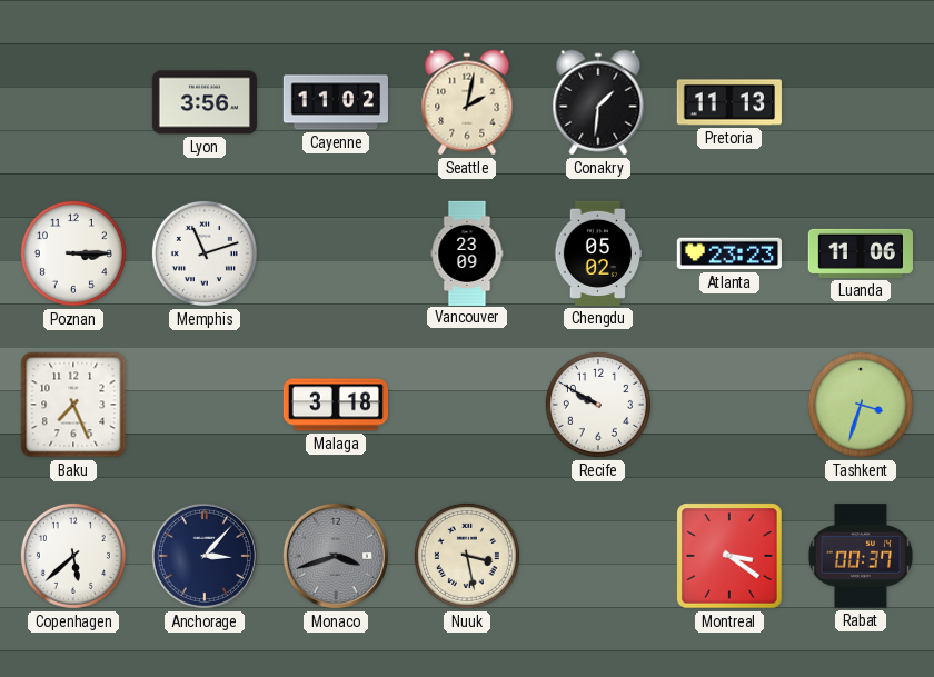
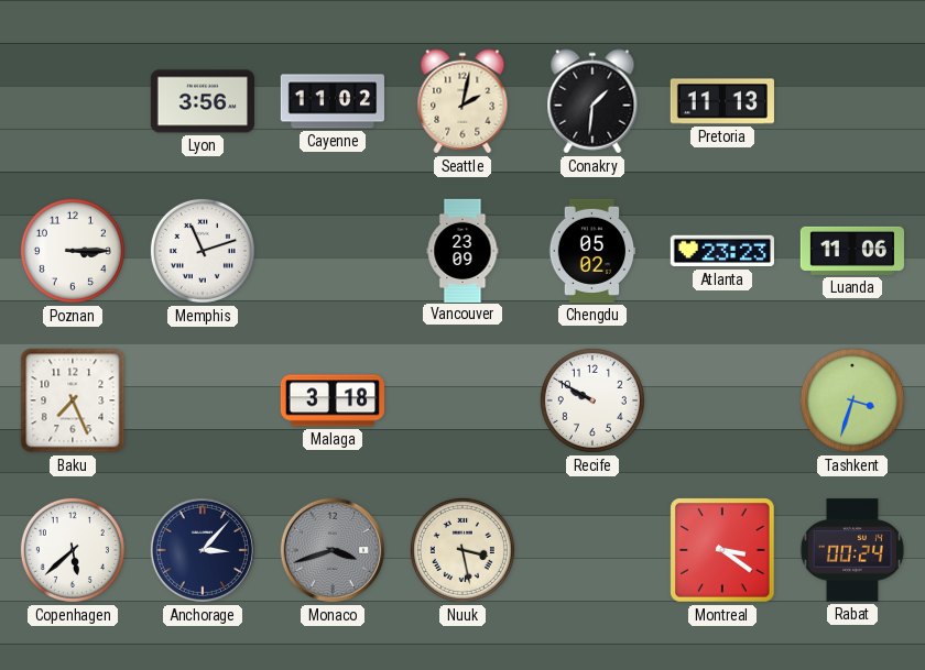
Rabat: 00:37 -> 00:24 (852, 550)
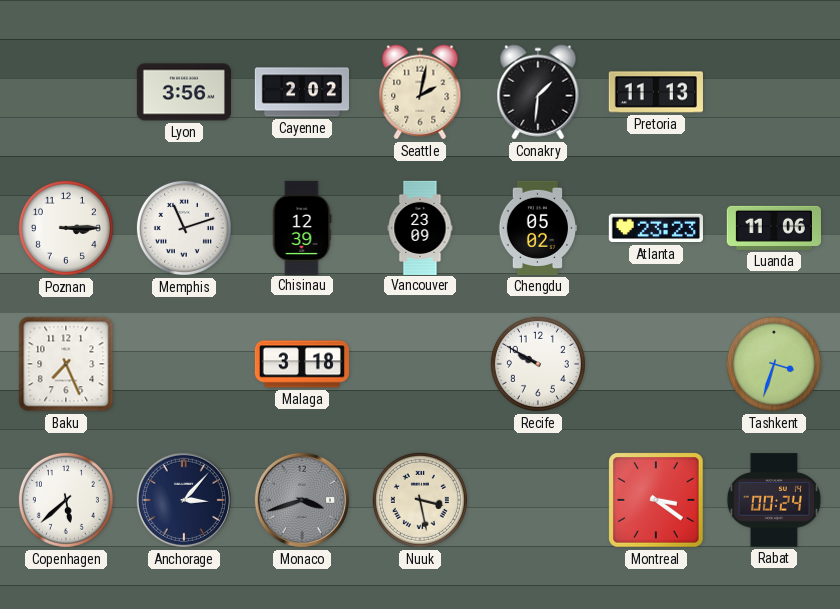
Cayenne: 11:02 -> 2:02 (301, 92)
Chisinau: none -> 12:39 (302, 227)
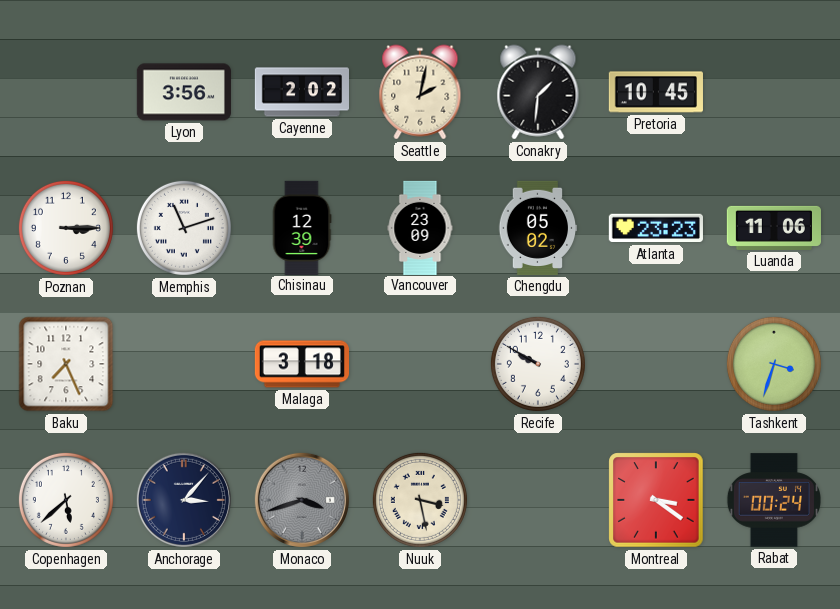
Pretoria: 11:13 -> 10:45 (656, 92)
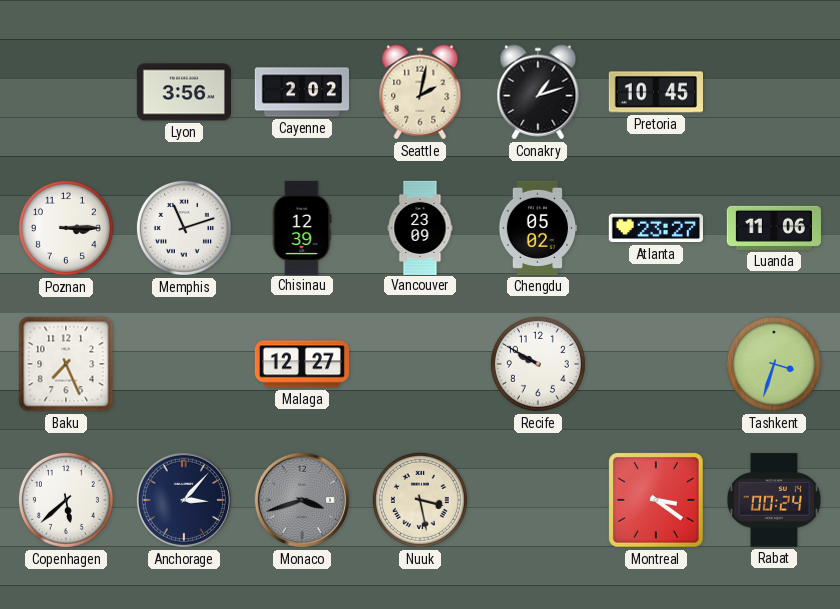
Conakry: 1:31 -> 1:12 (538, 92)
Atlanta: 23:23 -> 23:27 (656, 228)
Malaga: 3:18 -> 12:27 (301, 364)
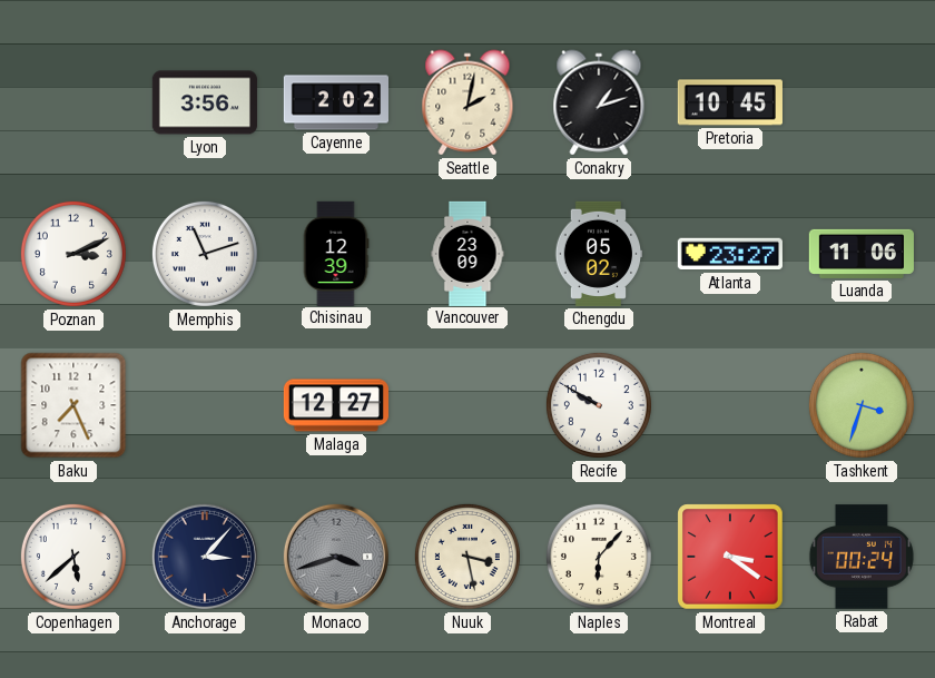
Poznan: 3:15 -> 3:11 (73, 254)
Naples: none -> 6:07 (599, 557)
